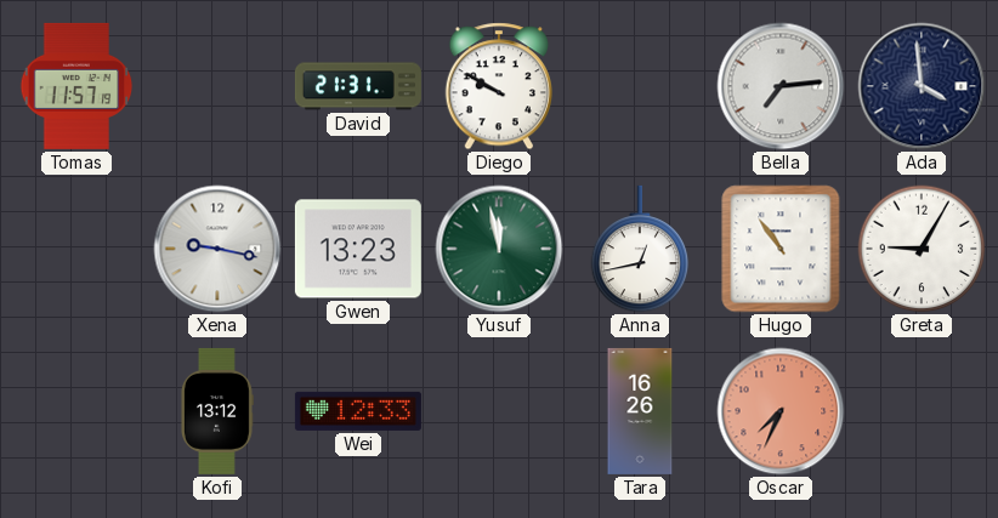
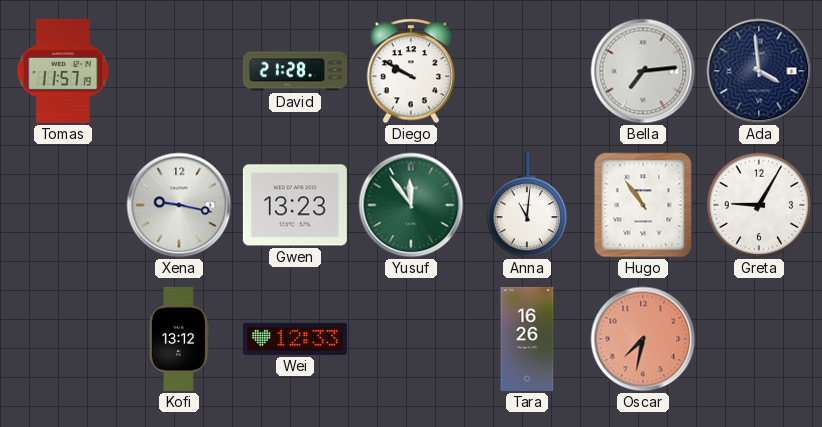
David: 21:31 -> 21:28 (295, 71)
Yusuf: 11:58 -> 11:54 (411, 205)
Anna: 12:43 -> 11:01 (527, 205)
Oscar: 7:34 -> 7:32 (643, 339)
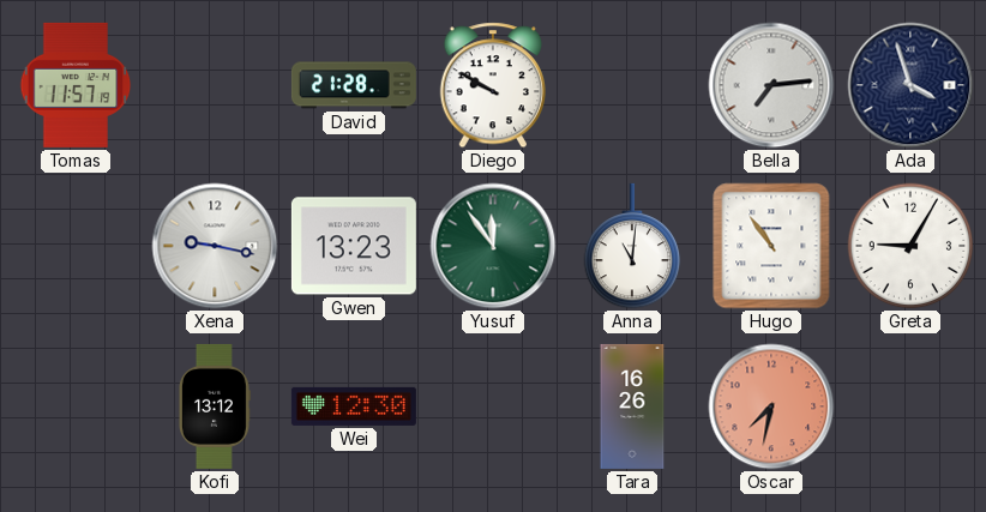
Ada: 3:59 -> 3:57 (910, 85)
Wei: 12:33 -> 12:30 (354, 406)
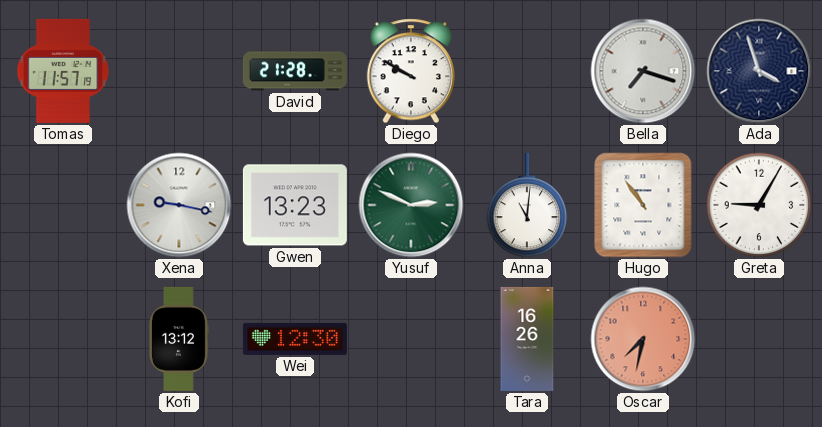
Bella: 7:14 -> 7:18 (643, 71)
Yusuf: 11:54 -> 2:49 (411, 205)
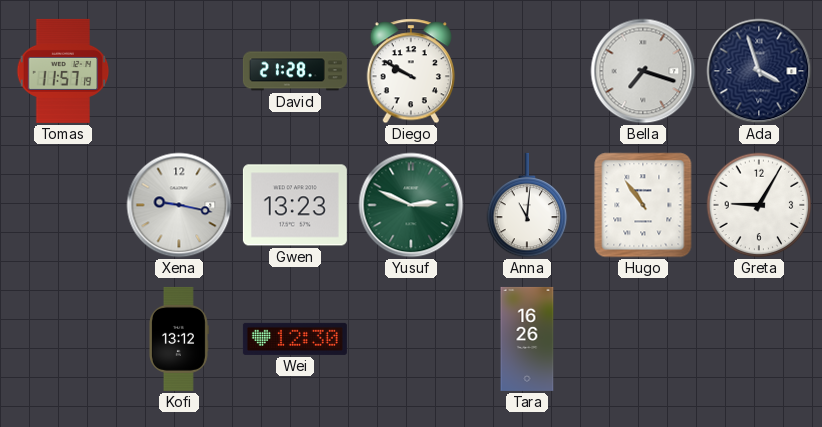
Oscar: 7:32 -> none (643, 339)
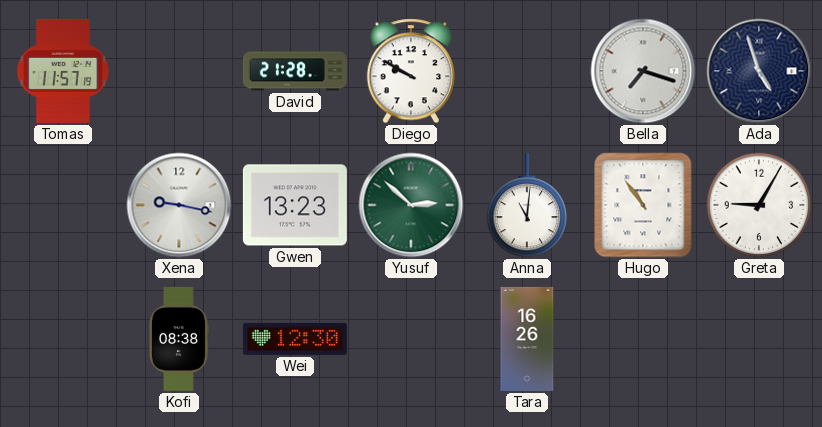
Ada: 3:57 -> 4:57 (759, 71)
Yusuf: 2:49 -> 2:52 (411, 205)
Kofi: 13:12 -> 08:38 (179, 339)
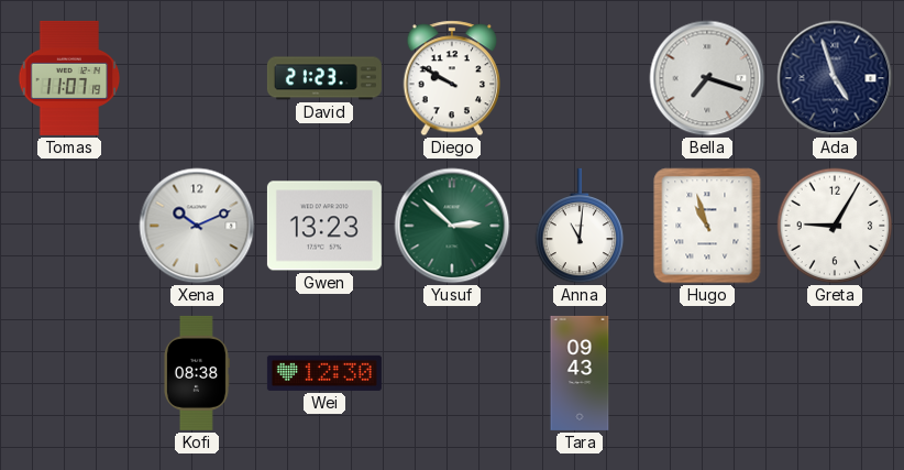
Tomas: 11:57 -> 11:07 (69, 78)
David: 21:28 -> 21:23 (324, 78)
Xena: 9:17 -> 10:11 (197, 226)
Hugo: 10:54 -> 10:57 (707, 226)
Tara: 16:26 -> 09:43 (580, 373)
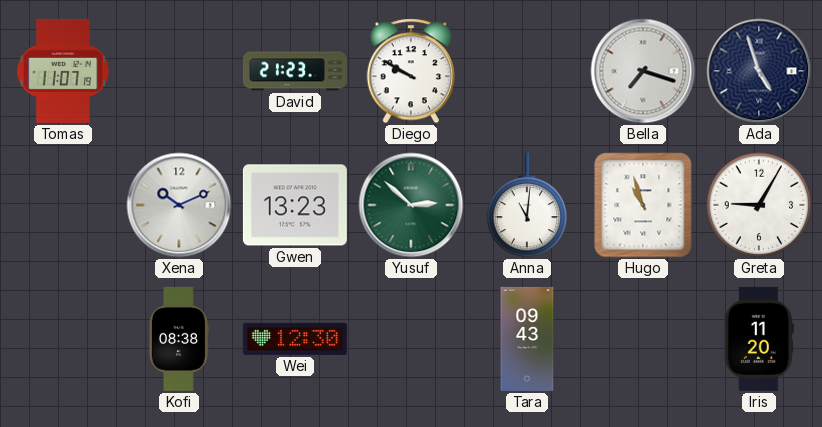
Iris: none -> 11:20 (759, 339)
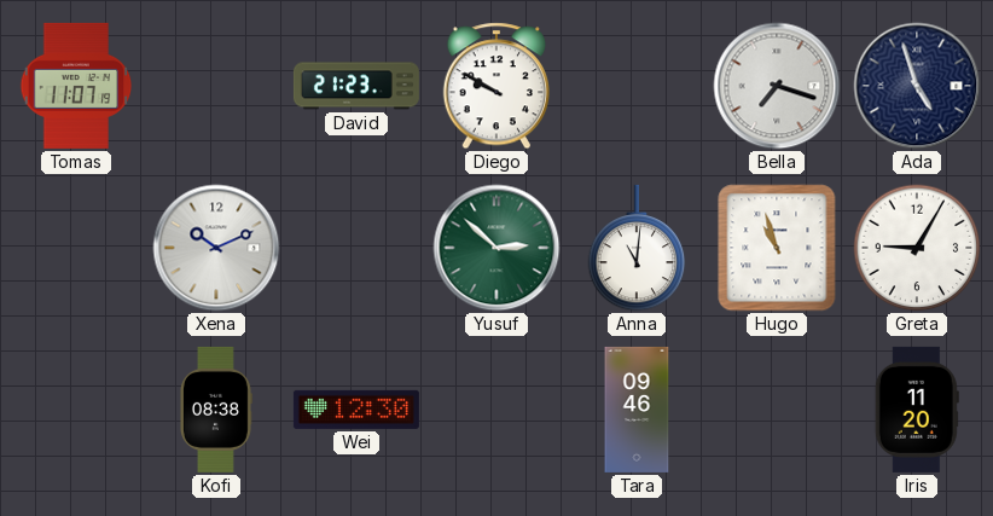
Gwen: 13:23 -> none (295, 205)
Tara: 09:43 -> 09:46 (637, 410)
